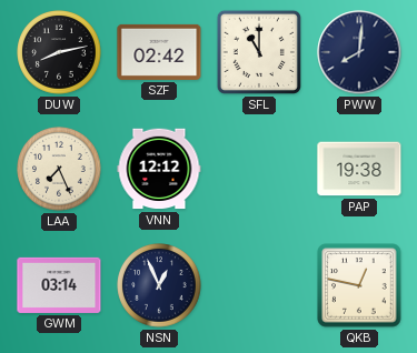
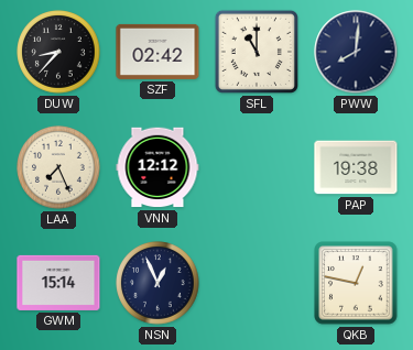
DUW: 8:13 -> 8:37 (58, 52)
GWM: 03:14 -> 15:14 (58, 283)
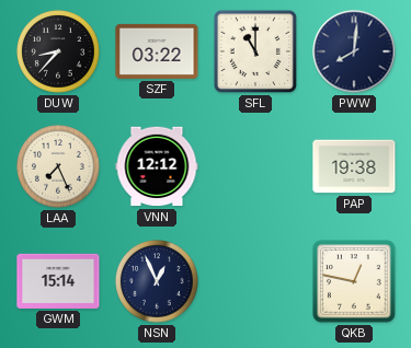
SZF: 02:42 -> 03:22 (157, 51)
